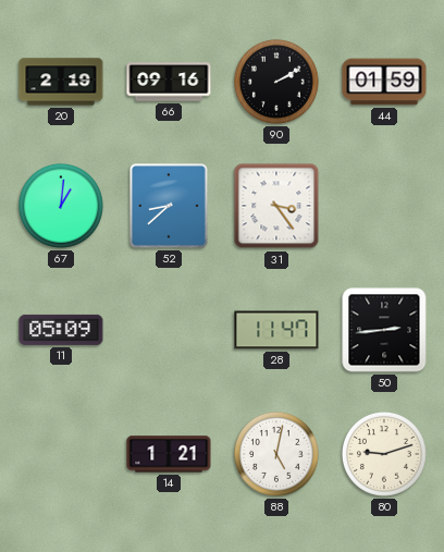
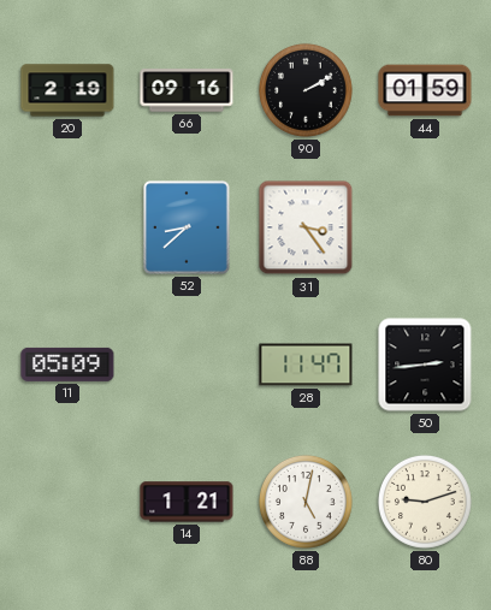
67: 1:01 -> none (61, 206)
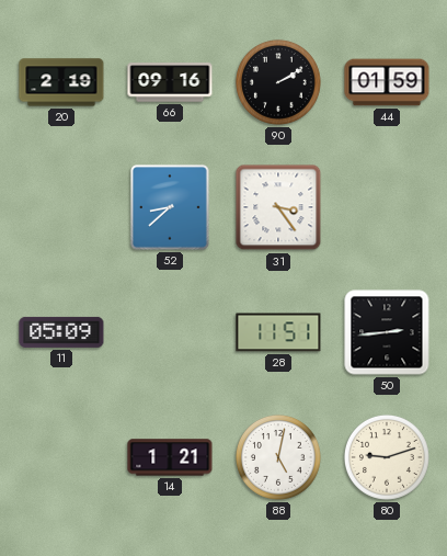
28: 11:47 -> 11:51 (278, 332)
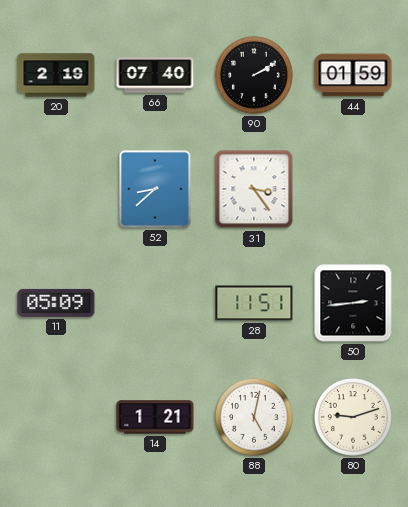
66: 09:16 -> 07:40 (155, 75)
